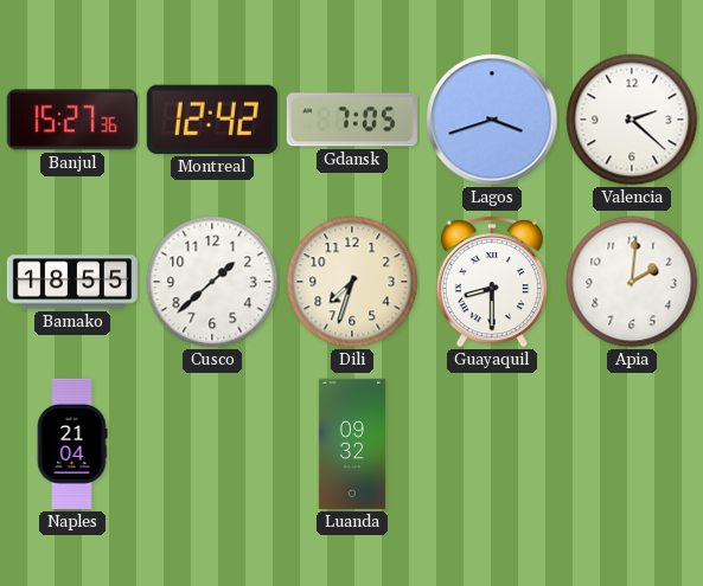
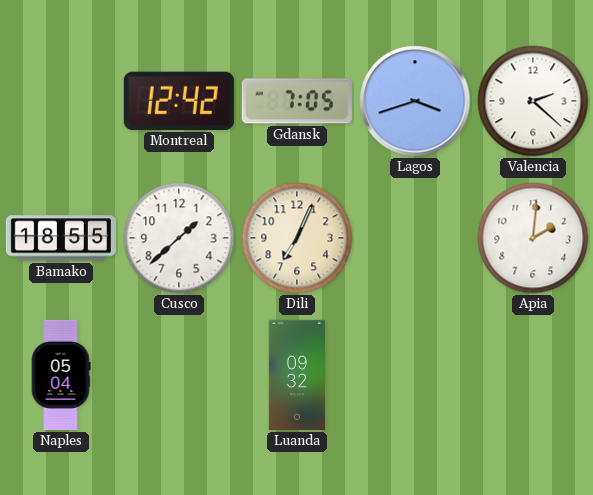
Banjul: 15:27 -> none (72, 120)
Dili: 7:33 -> 7:04 (297, 238)
Guayaquil: 8:30 -> none (492, 282)
Naples: 21:04 -> 05:04 (61, 375)
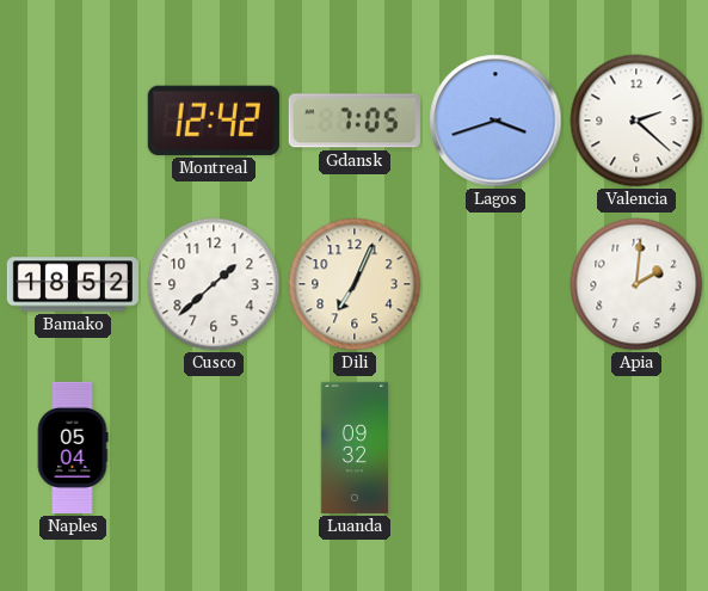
Bamako: 18:55 -> 18:52 (73, 284)
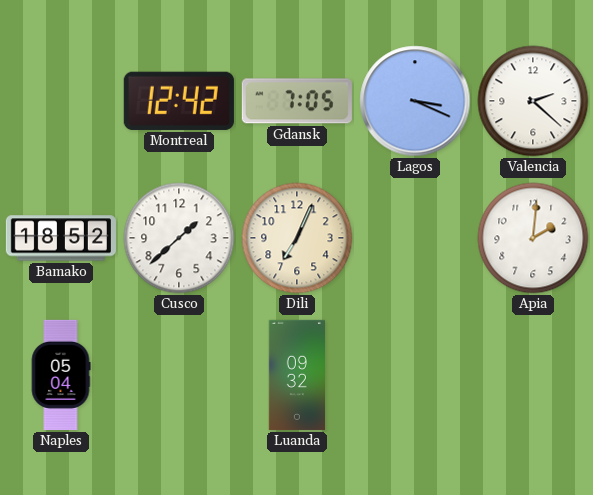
Lagos: 3:42 -> 3:19 (415, 101)
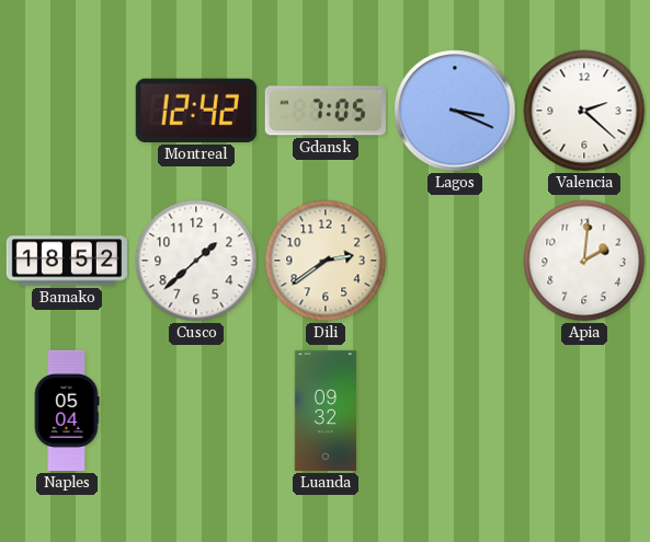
Dili: 7:04 -> 2:39 (326, 261)
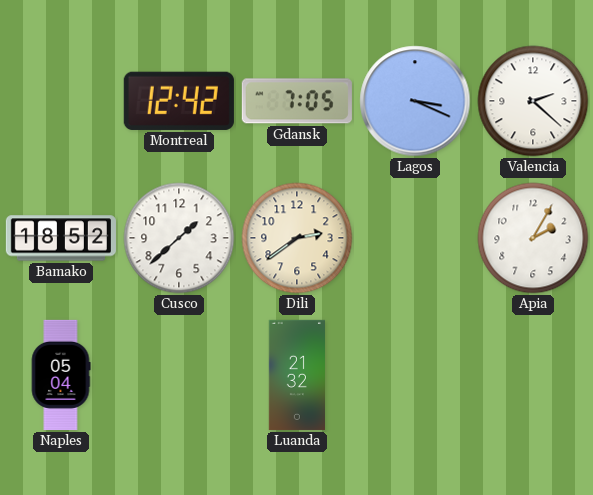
Apia: 2:01 -> 2:05 (533, 238)
Luanda: 09:32 -> 21:32 (296, 375)
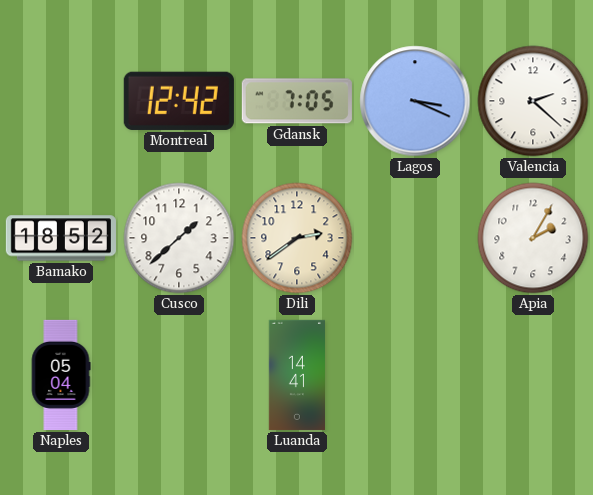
Luanda: 21:32 -> 14:41 (296, 375)
